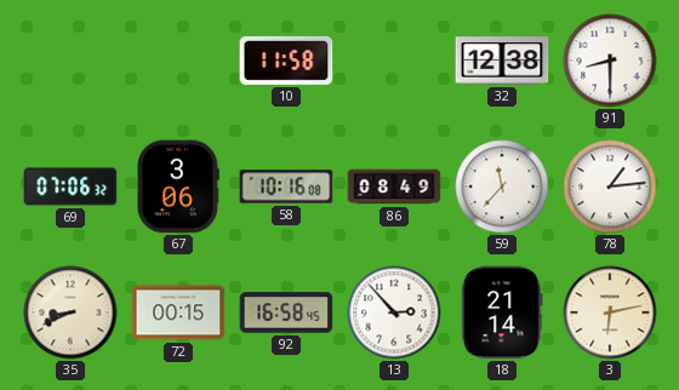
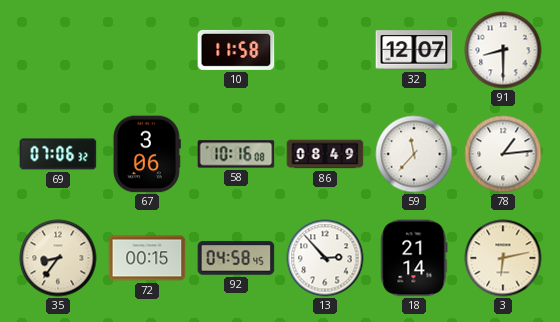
32: 12:38 -> 12:07 (414, 50)
35: 8:41 -> 8:36 (58, 258)
92: 16:58 -> 04:58 (236, 258)
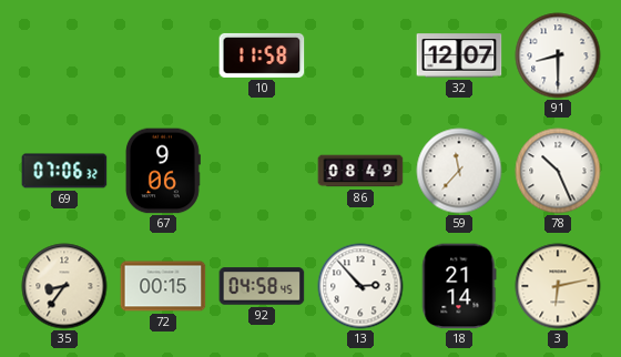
67: 3:06 -> 9:06 (163, 171)
58: 10:16 -> none (236, 154)
78: 1:14 -> 10:26 (558, 171)
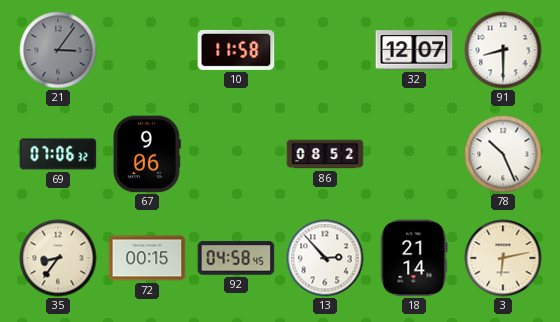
21: none -> 3:06 (58, 50)
86: 08:49 -> 08:52 (325, 154)
59: 11:37 -> none (459, 171)
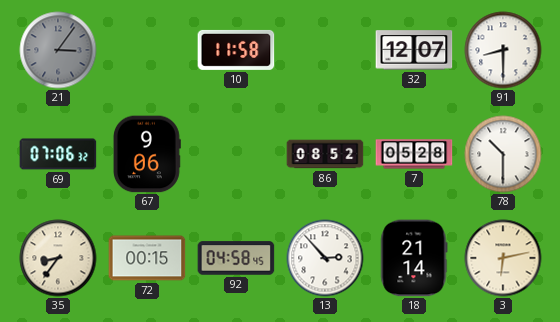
7: none -> 05:28 (414, 154)
78: 10:26 -> 10:30 (503, 154)
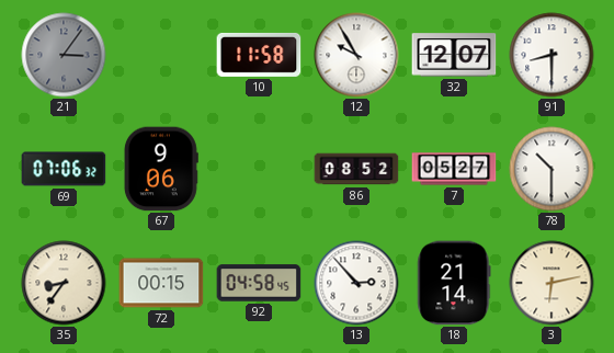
12: none -> 9:55 (356, 55)
7: 05:28 -> 05:27 (454, 169)
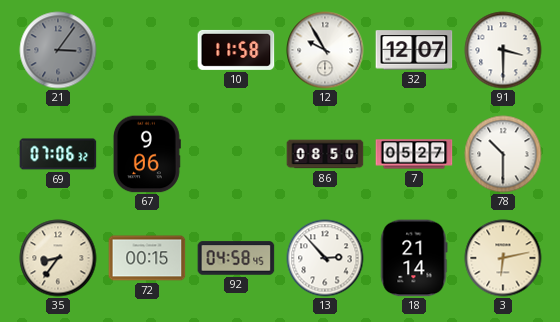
91: 8:30 -> 3:30 (503, 50)
86: 08:52 -> 08:50 (325, 154)
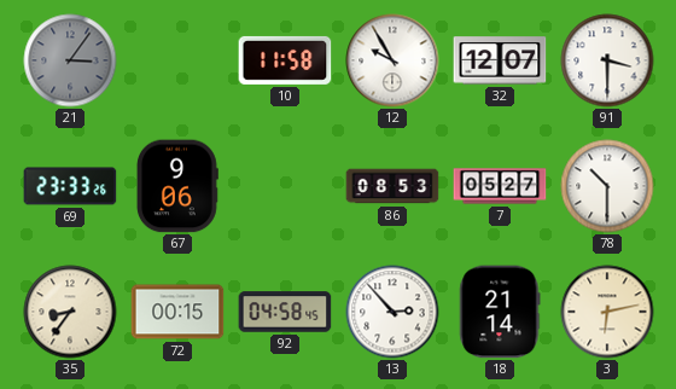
69: 07:06 -> 23:33 (70, 186)
86: 08:50 -> 08:53 (392, 186)
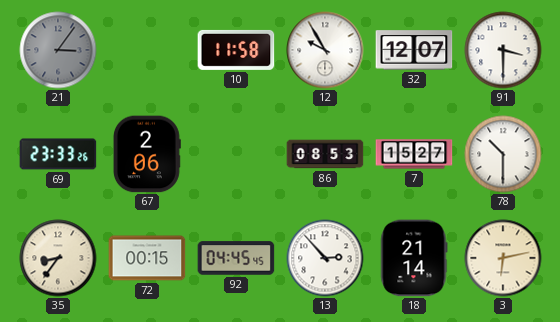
67: 9:06 -> 2:06 (147, 154)
7: 05:27 -> 15:27 (414, 154)
92: 04:58 -> 04:45 (236, 258)
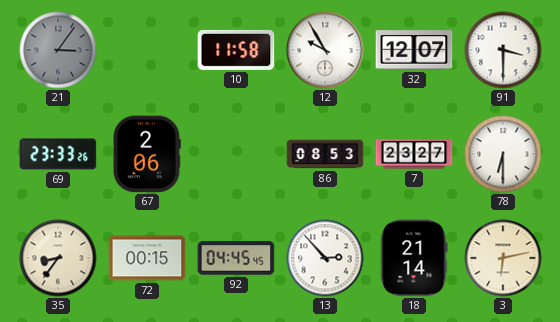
7: 15:27 -> 23:27 (414, 154)
78: 10:30 -> 6:30 (503, 154)
